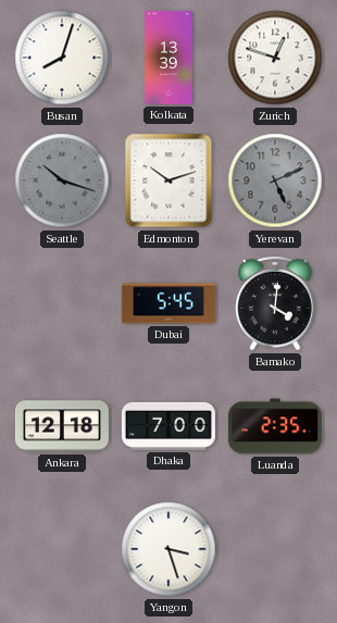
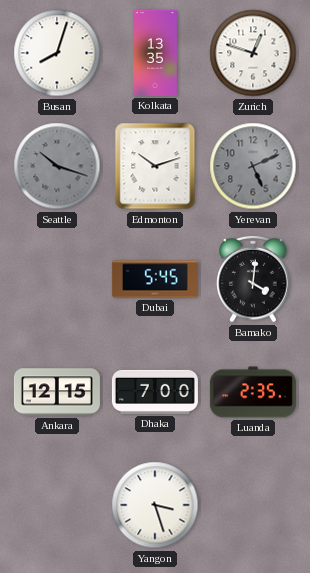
Kolkata: 13:39 -> 13:35 (156, 53)
Ankara: 12:18 -> 12:15 (57, 392)
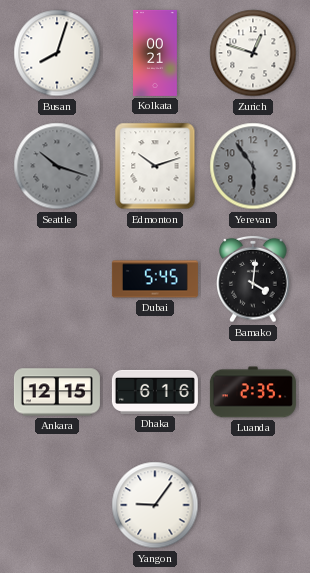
Kolkata: 13:35 -> 00:21 (156, 53)
Yerevan: 5:11 -> 5:54 (253, 166)
Dhaka: 7:00 -> 6:16 (155, 392)
Yangon: 3:27 -> 9:06 (155, 505)
